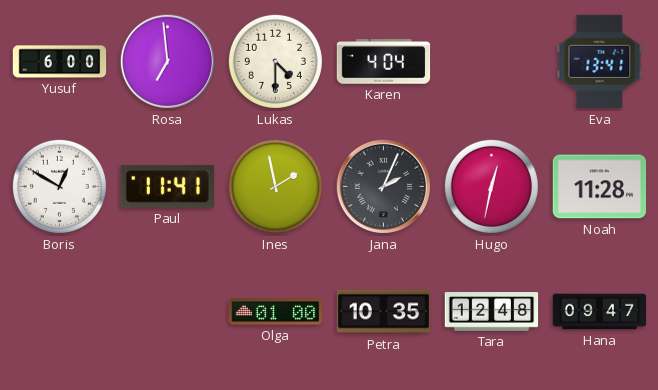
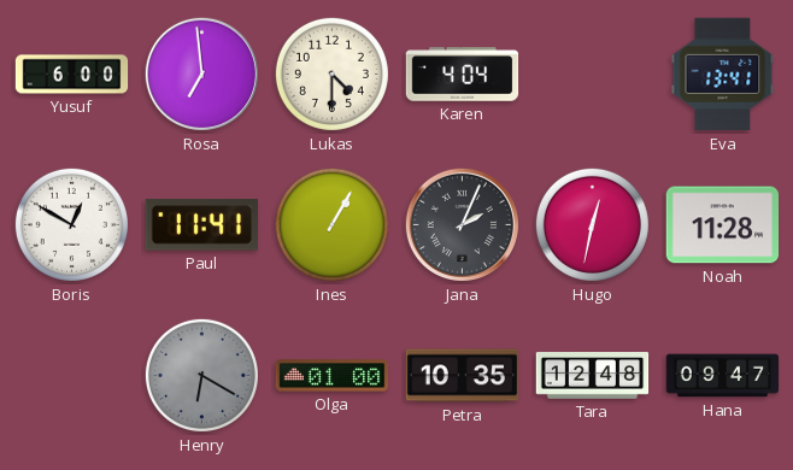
Ines: 1:58 -> 1:05 (331, 224)
Henry: none -> 6:20 (201, 375)
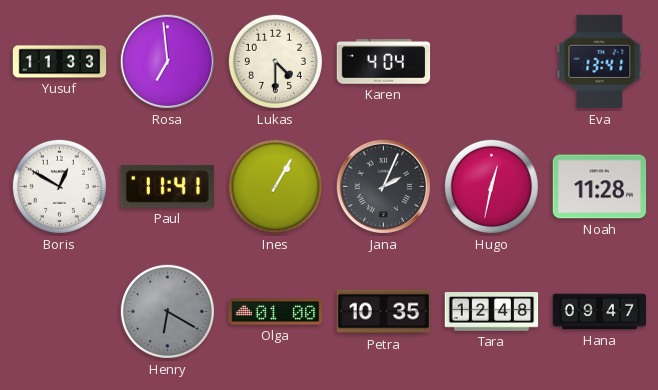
Yusuf: 6:00 -> 11:33 (60, 62)
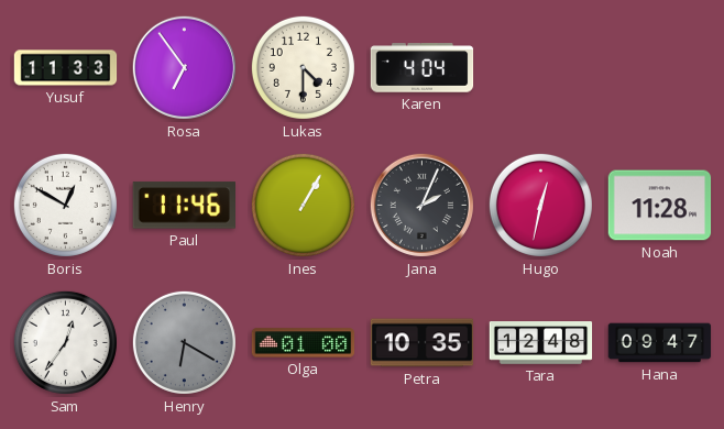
Rosa: 6:59 -> 6:54 (184, 67)
Eva: 13:41 -> none (600, 62)
Paul: 11:41 -> 11:46 (184, 206)
Sam: none -> 12:36 (65, 342)
